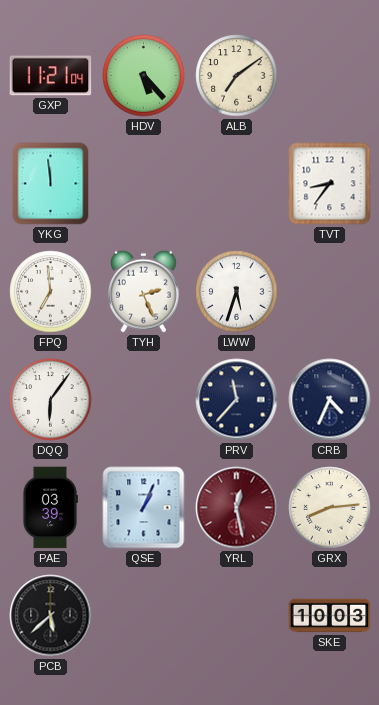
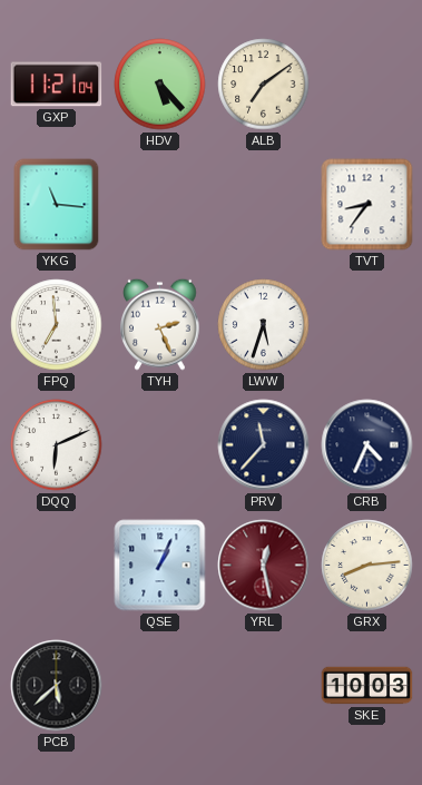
YKG: 11:59 -> 11:16 (57, 205)
DQQ: 6:06 -> 6:11 (57, 445)
PAE: 03:39 -> none (50, 508)
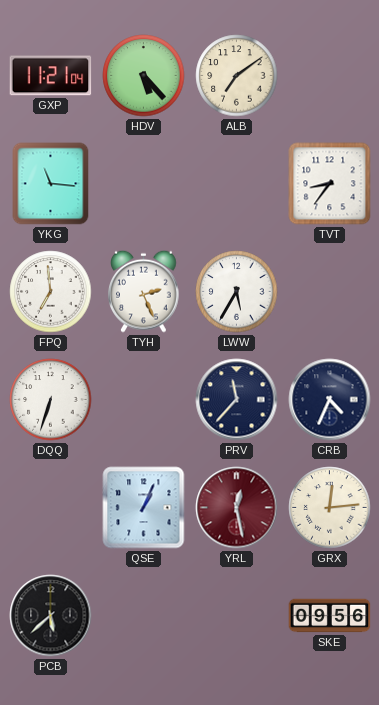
LWW: 5:33 -> 5:35 (237, 292)
DQQ: 6:11 -> 6:33 (51, 400)
GRX: 8:14 -> 12:14 (330, 508)
SKE: 10:03 -> 09:56 (330, 616)
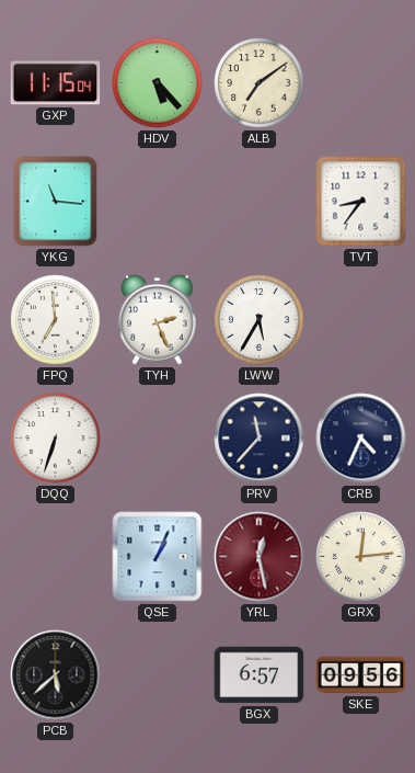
GXP: 11:21 -> 11:15 (56, 83)
BGX: none -> 6:57 (260, 675)
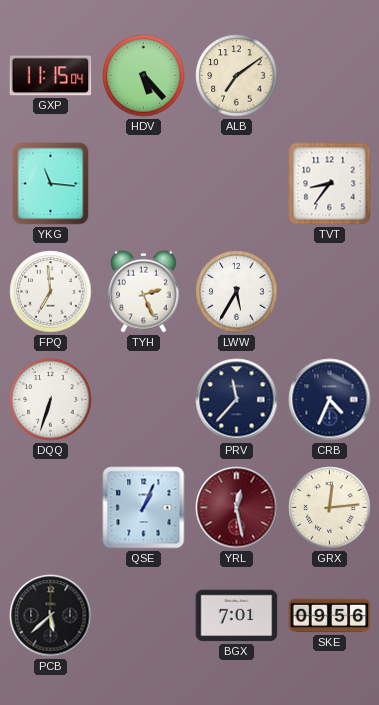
BGX: 6:57 -> 7:01 (237, 616)
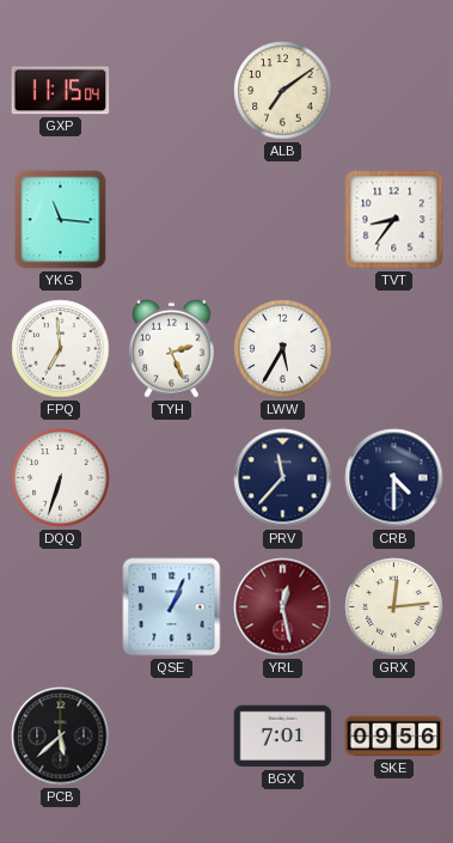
HDV: 5:23 -> none (144, 76)
CRB: 4:34 -> 4:30 (394, 478)
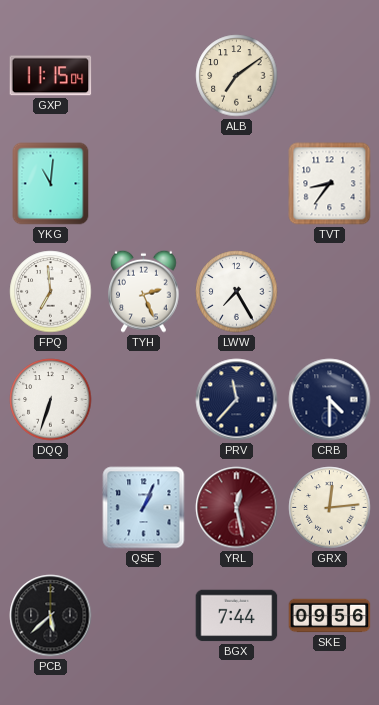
YKG: 11:16 -> 11:01 (51, 184)
LWW: 5:35 -> 7:25 (237, 292)
BGX: 7:01 -> 7:44 (237, 616)
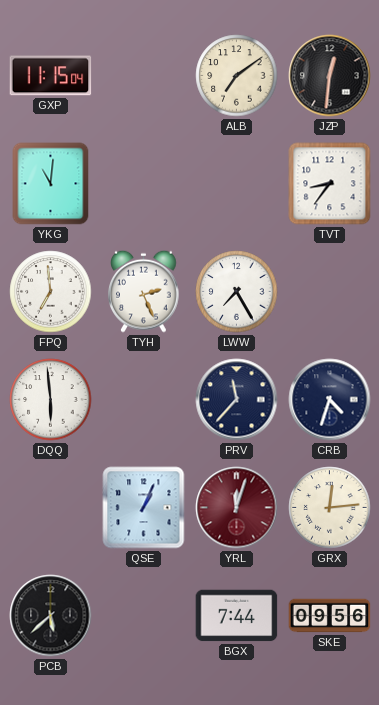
JZP: none -> 12:31 (330, 76)
DQQ: 6:33 -> 5:59 (51, 400)
CRB: 4:30 -> 4:33 (330, 400)
YRL: 12:28 -> 12:03 (237, 508)
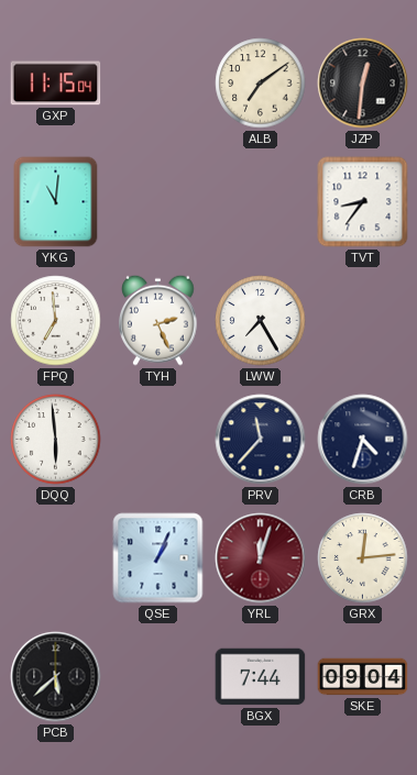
SKE: 09:56 -> 09:04 (363, 677)
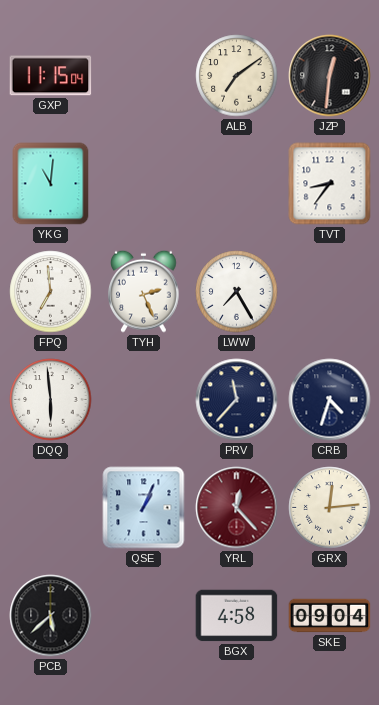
YRL: 12:03 -> 12:23 (237, 508)
BGX: 7:44 -> 4:58 (237, 616)
